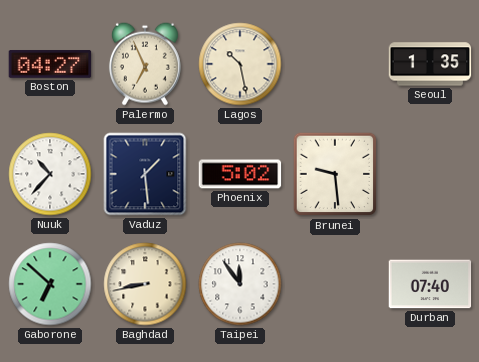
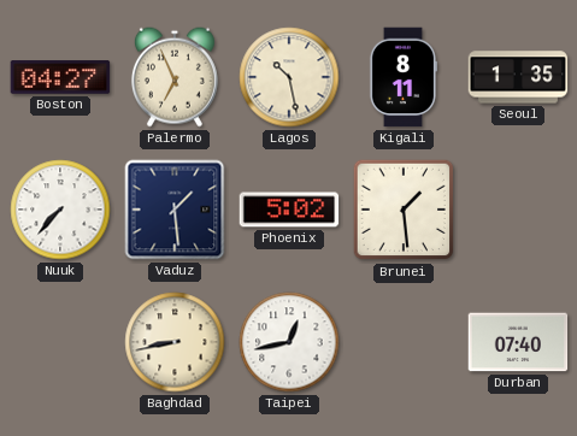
Kigali: none -> 8:11 (402, 77)
Nuuk: 10:37 -> 7:37 (60, 210)
Brunei: 9:29 -> 1:29 (404, 210)
Gaborone: 6:52 -> none (50, 284)
Taipei: 11:54 -> 12:43 (289, 342)
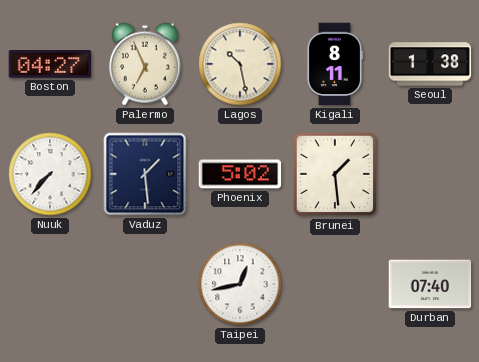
Seoul: 1:35 -> 1:38 (430, 64)
Baghdad: 8:43 -> none (175, 342)
